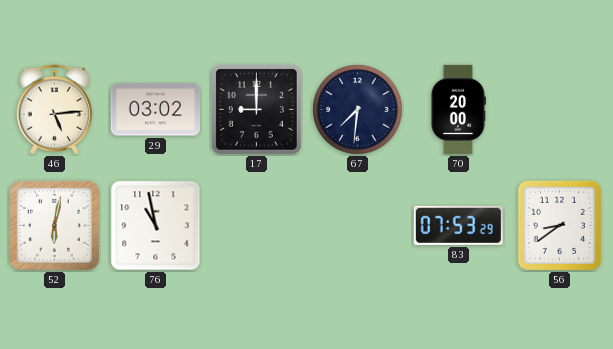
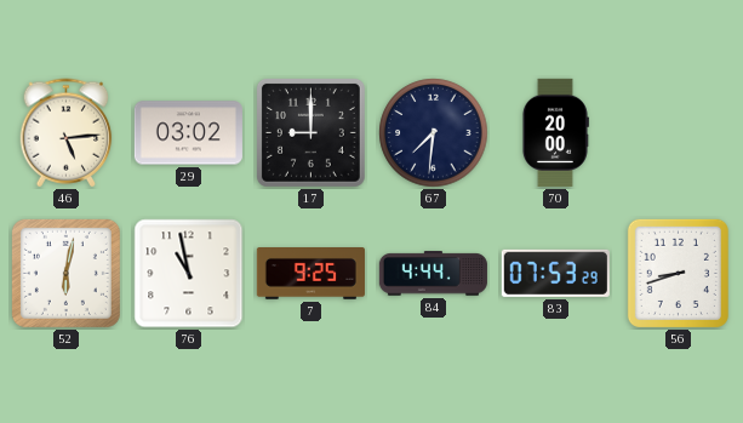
7: none -> 9:25 (310, 274)
84: none -> 4:44 (433, 274)
56: 8:39 -> 8:42 (678, 273)
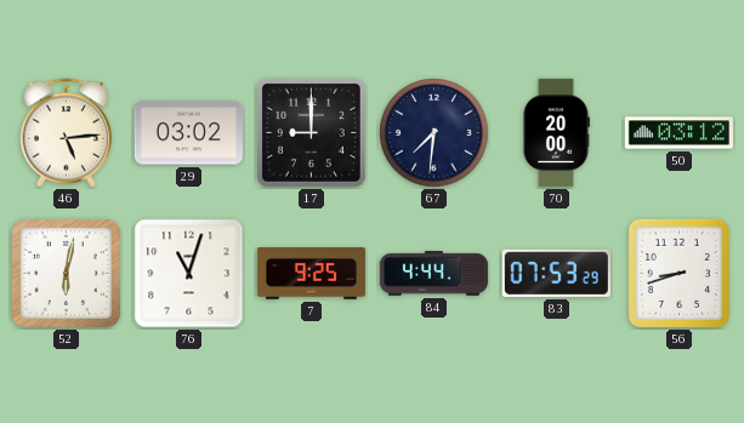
50: none -> 03:12 (678, 133)
76: 10:58 -> 11:03 (189, 274)
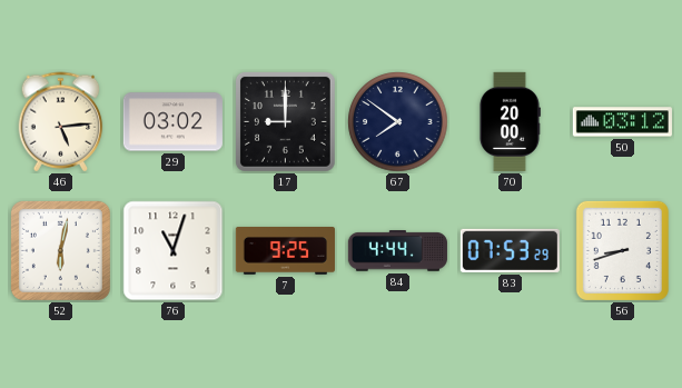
67: 7:31 -> 7:51 (398, 122)
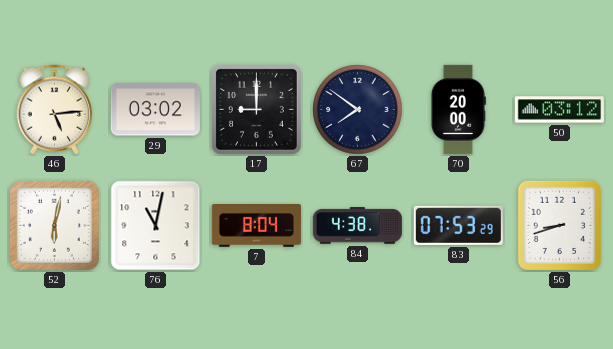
76: 11:03 -> 11:02 (156, 226)
7: 9:25 -> 8:04 (256, 226)
84: 4:44 -> 4:38 (357, 226)
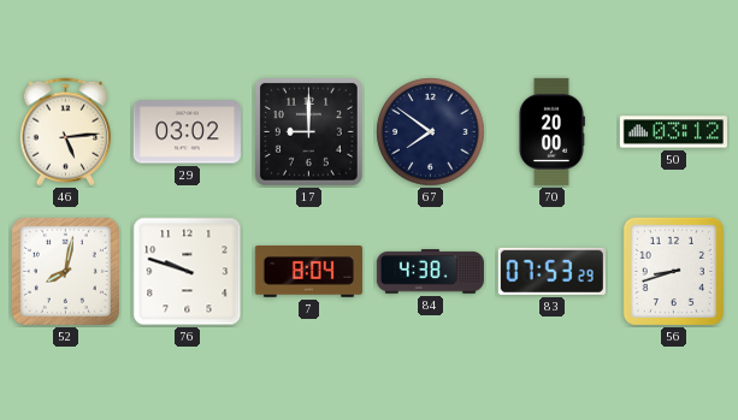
52: 6:02 -> 8:02 (65, 271)
76: 11:02 -> 9:48 (188, 272)
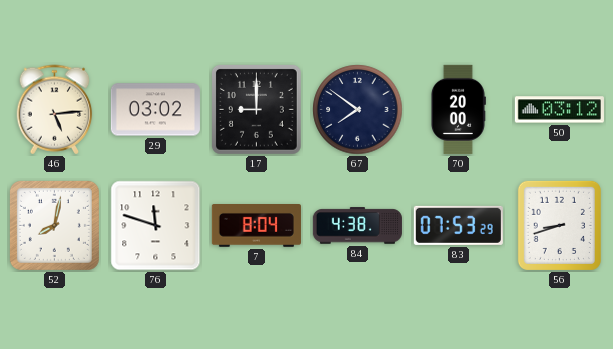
76: 9:48 -> 11:48 (156, 226)
